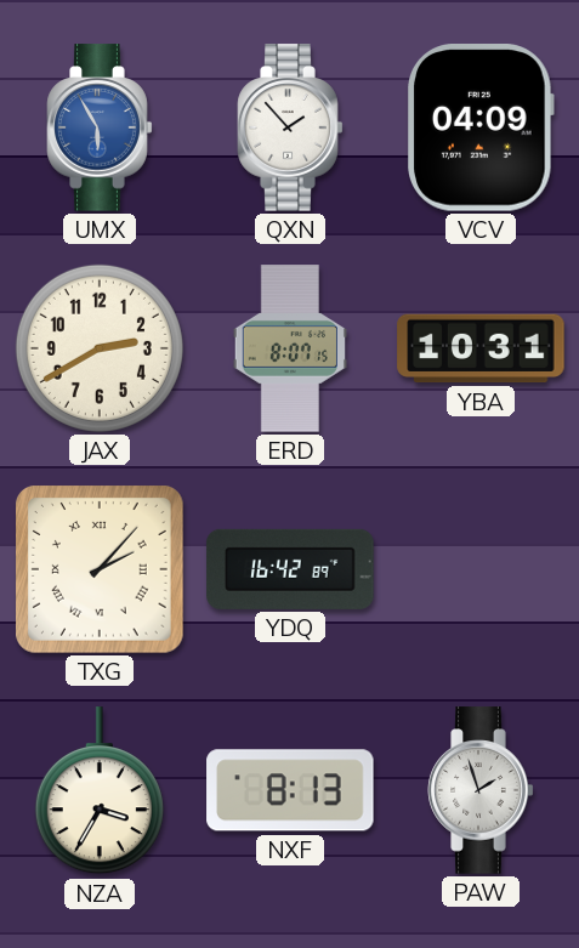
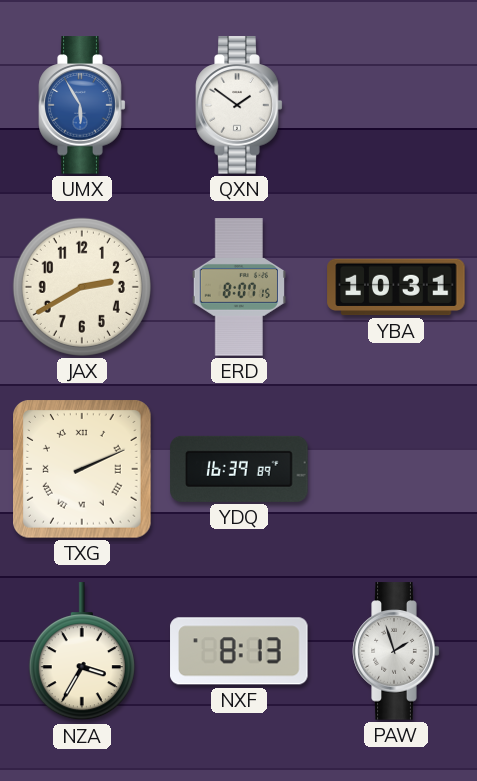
QXN: 1:53 -> 1:51 (239, 105)
VCV: 04:09 -> none (481, 129)
TXG: 2:07 -> 2:11 (83, 470)
YDQ: 16:42 -> 16:39 (239, 469)
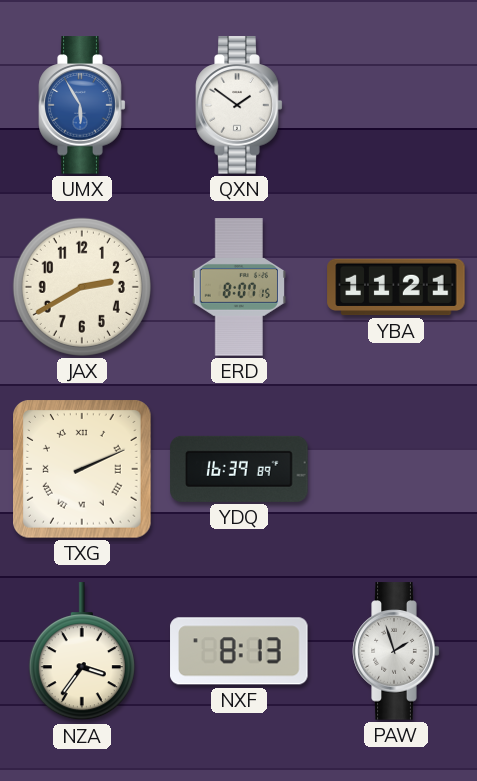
YBA: 10:31 -> 11:21 (396, 287)
NZA: 3:35 -> 3:36 (82, 652)
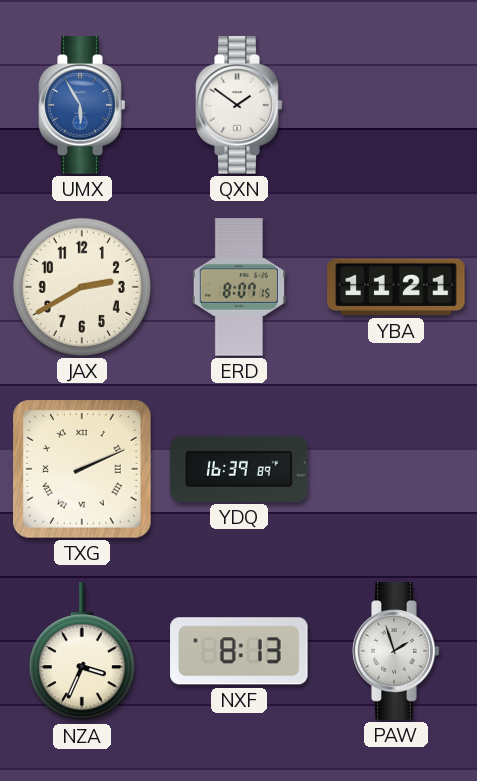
NZA: 3:36 -> 3:34 (82, 652)
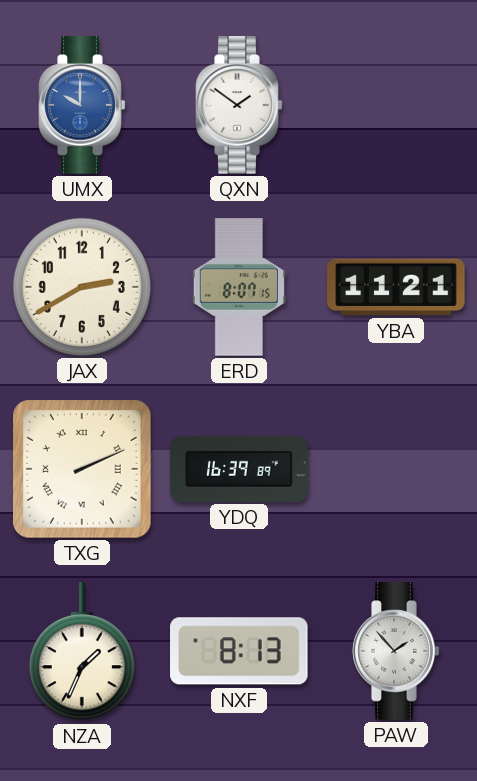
UMX: 5:55 -> 10:00 (82, 105)
NZA: 3:34 -> 1:34 (82, 652)
PAW: 1:57 -> 1:53 (396, 651)
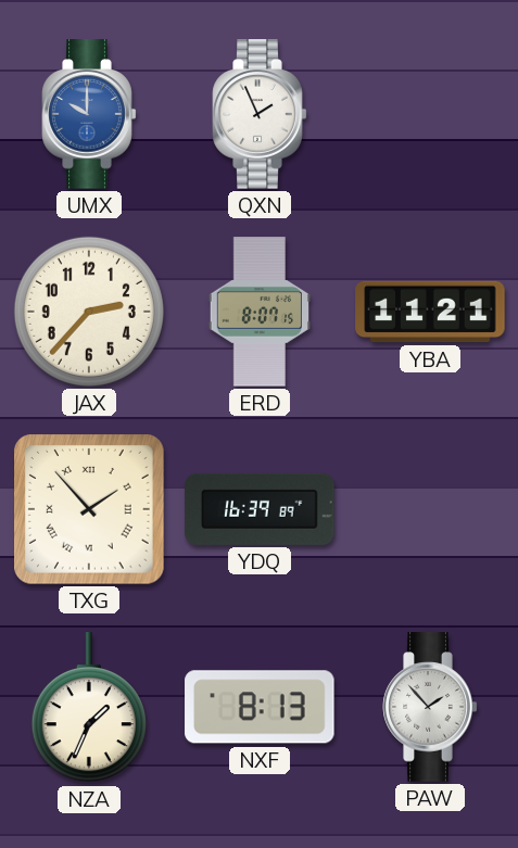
QXN: 1:51 -> 1:56 (260, 114)
JAX: 2:40 -> 2:37 (89, 312)
TXG: 2:11 -> 1:53 (90, 510)
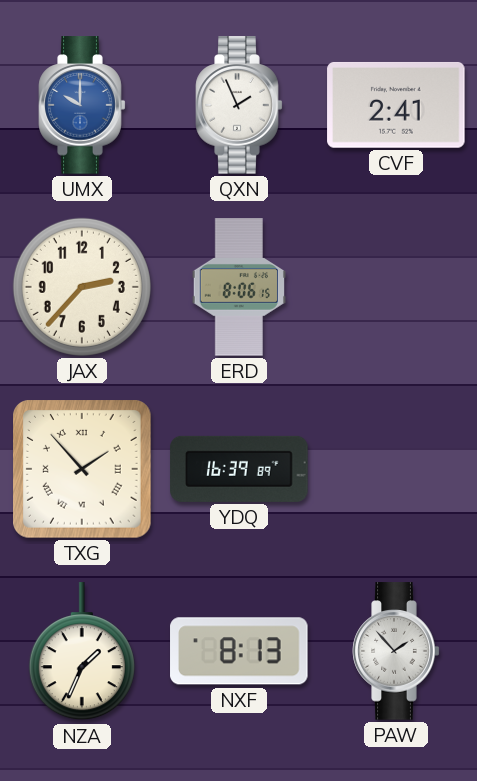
CVF: none -> 2:41 (396, 105)
ERD: 8:07 -> 8:06 (238, 287)
YBA: 11:21 -> none (430, 312)
